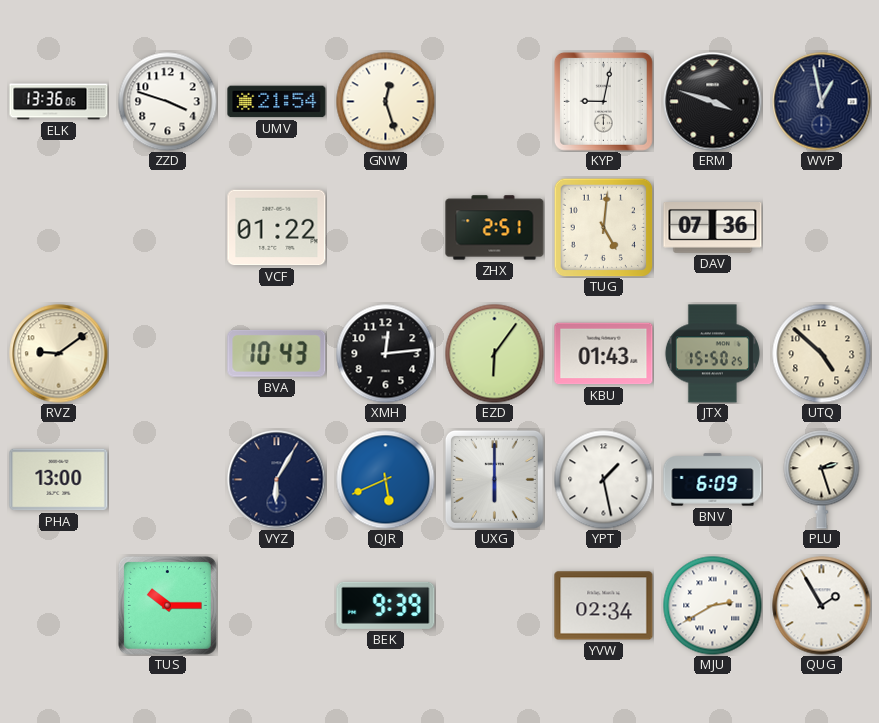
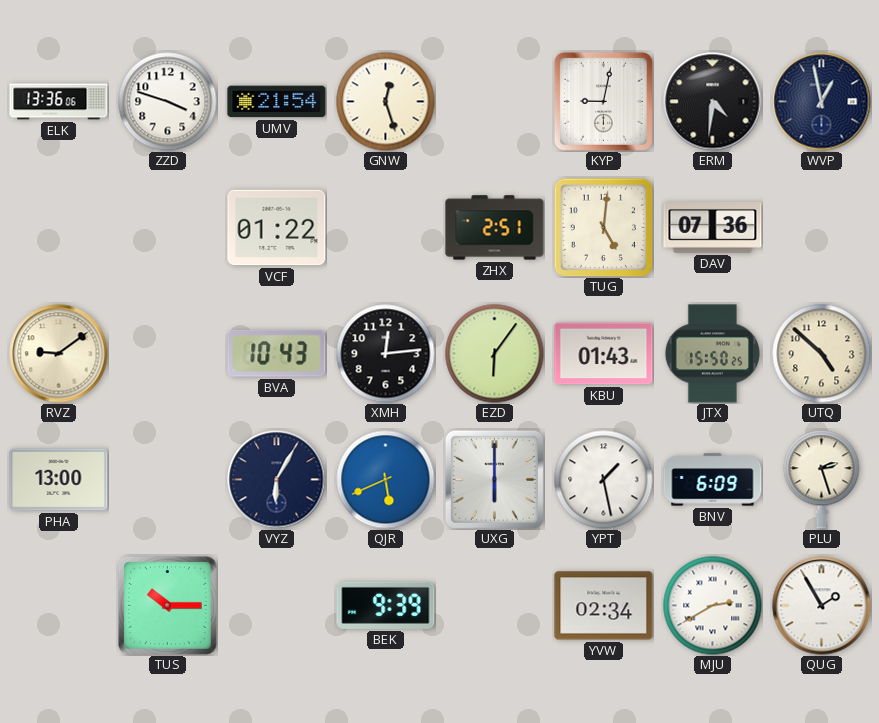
ERM: 3:48 -> 4:31 (713, 102)
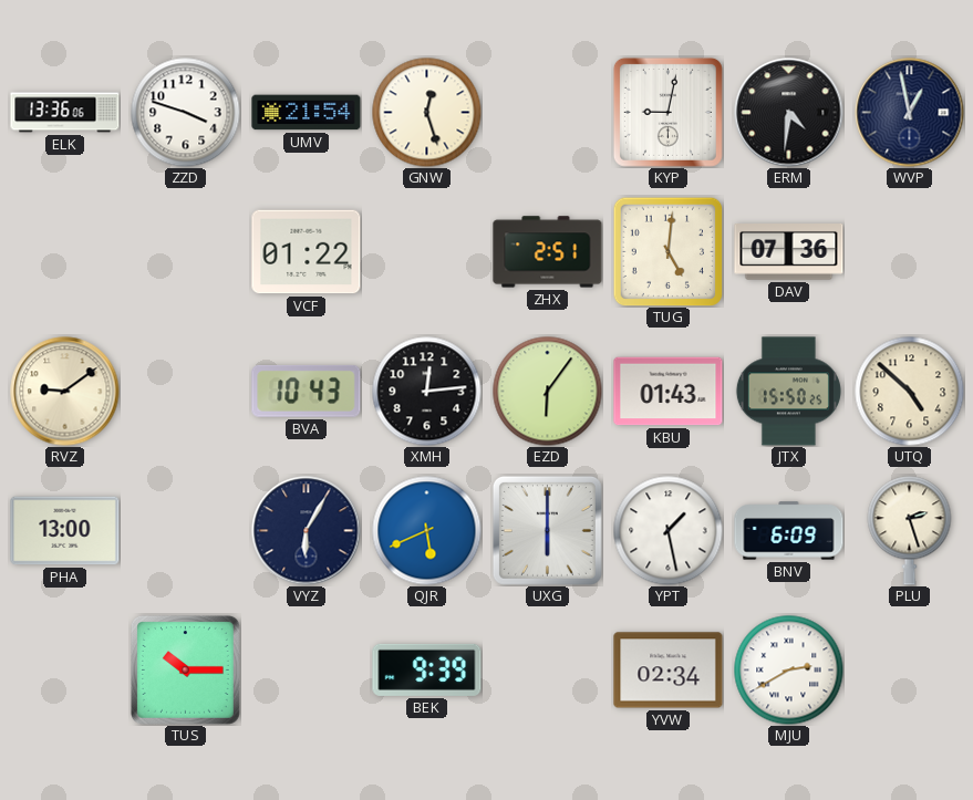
QUG: 1:55 -> none (822, 606)
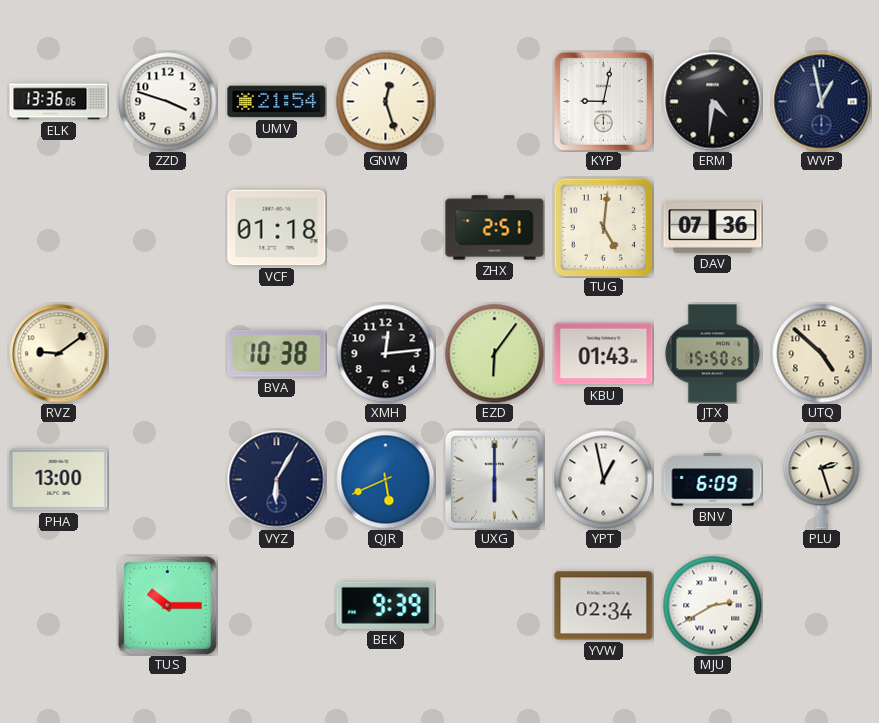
VCF: 01:22 -> 01:18 (277, 228)
BVA: 10:43 -> 10:38 (277, 353)
YPT: 1:28 -> 12:58 (604, 480)
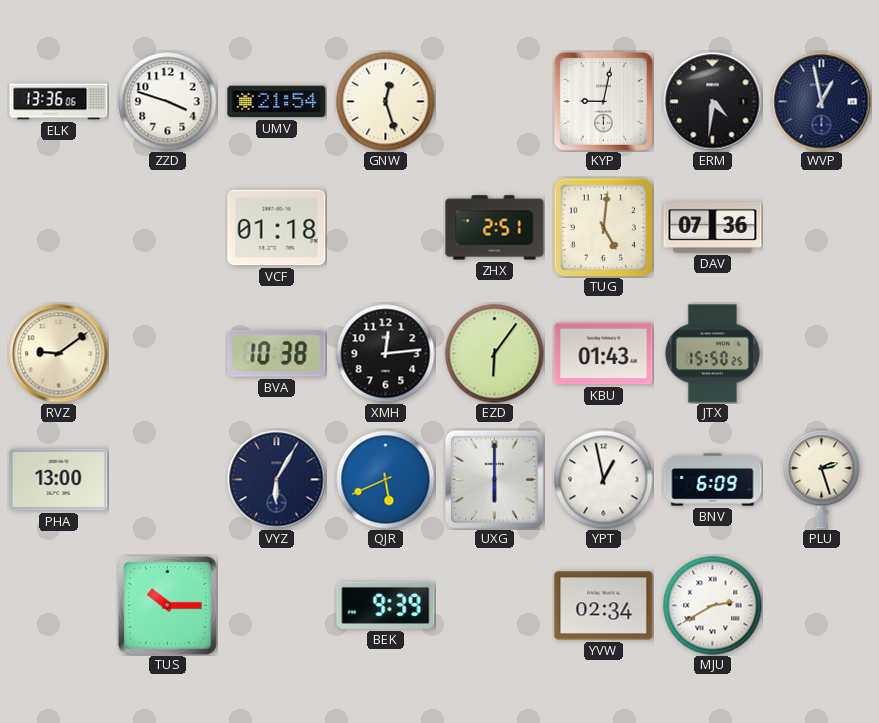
UTQ: 4:52 -> none (822, 354)
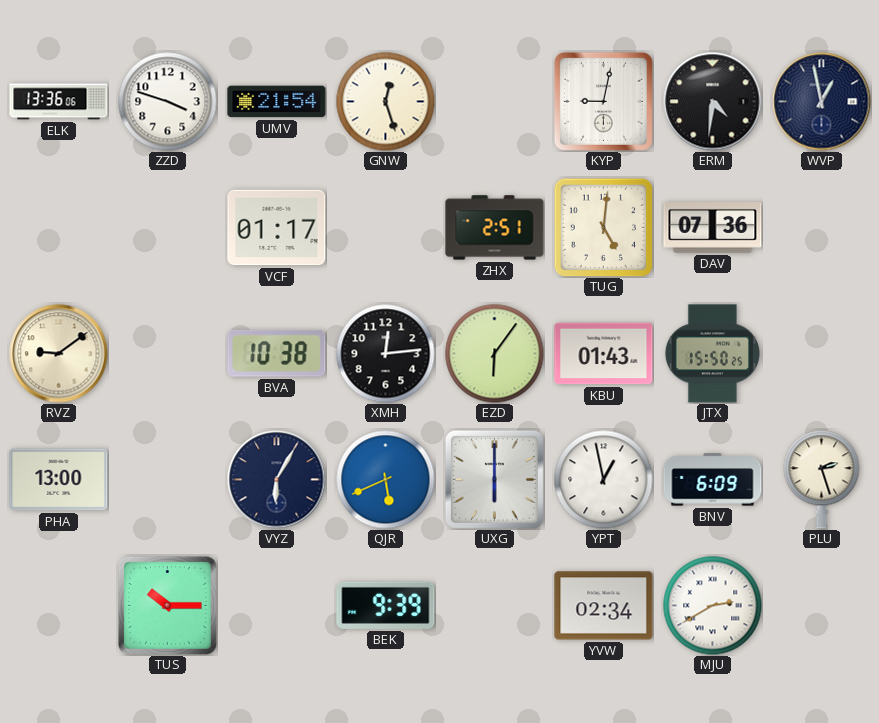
VCF: 01:18 -> 01:17 (277, 228)
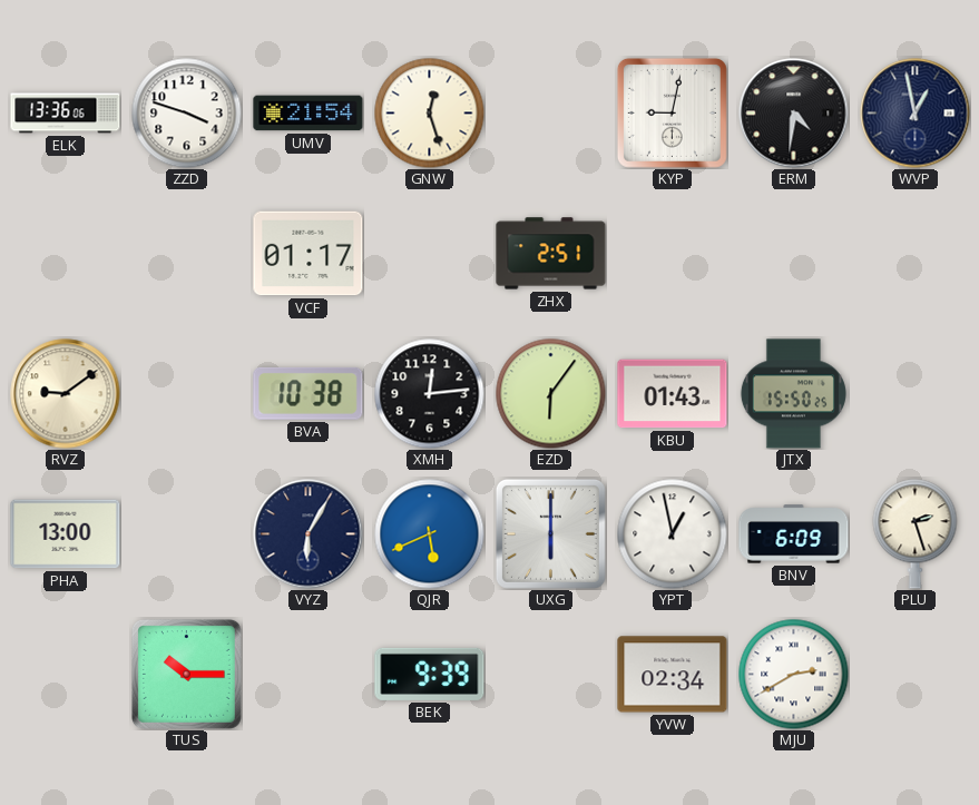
TUG: 5:01 -> none (603, 227)
DAV: 07:36 -> none (713, 228)
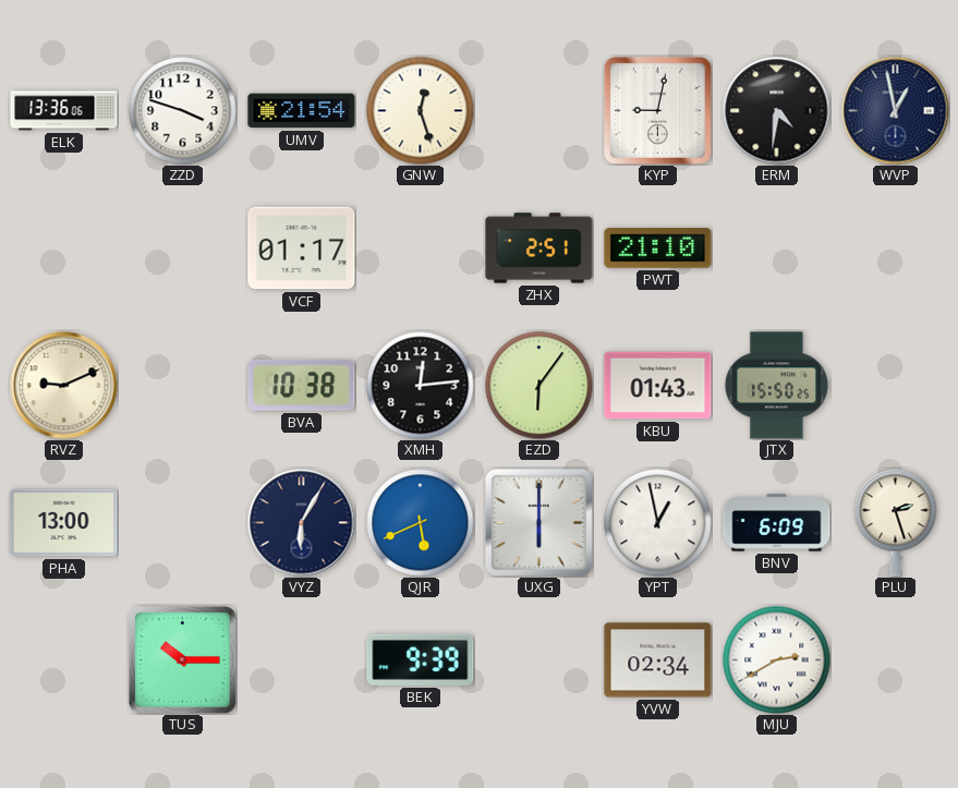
PWT: none -> 21:10 (658, 248)
RVZ: 9:09 -> 9:11 (64, 386)
